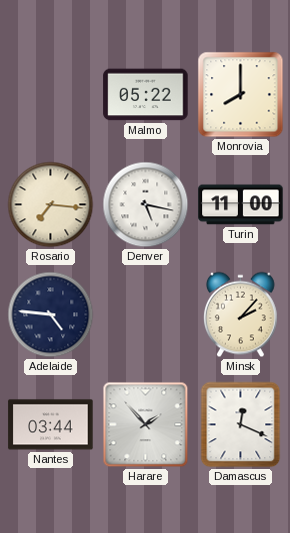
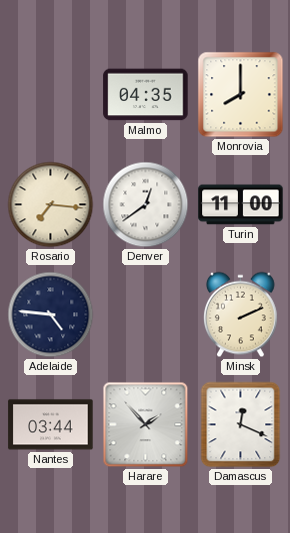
Malmo: 05:22 -> 04:35 (146, 95)
Denver: 5:17 -> 12:39 (146, 205)
Minsk: 2:07 -> 2:11 (240, 315)
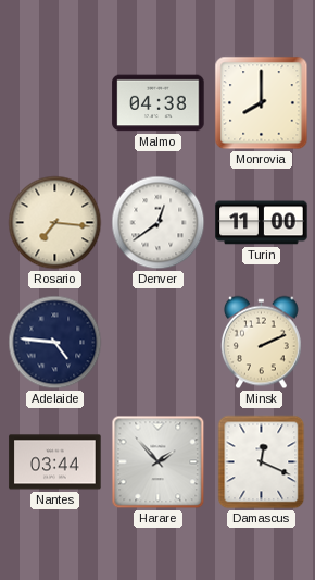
Malmo: 04:35 -> 04:38 (159, 103)
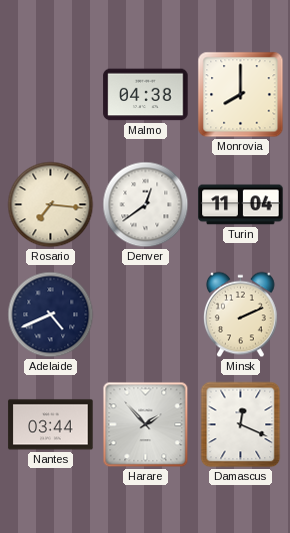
Turin: 11:00 -> 11:04 (241, 205)
Adelaide: 4:46 -> 4:41 (51, 315)
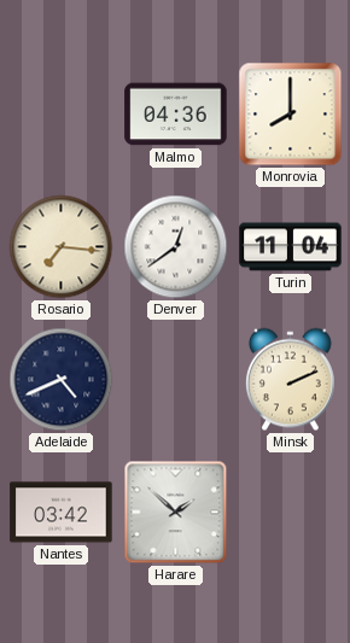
Malmo: 04:38 -> 04:36 (176, 115)
Nantes: 03:44 -> 03:42 (62, 513)
Harare: 1:53 -> 1:52 (176, 513)
Damascus: 12:19 -> none (241, 425)
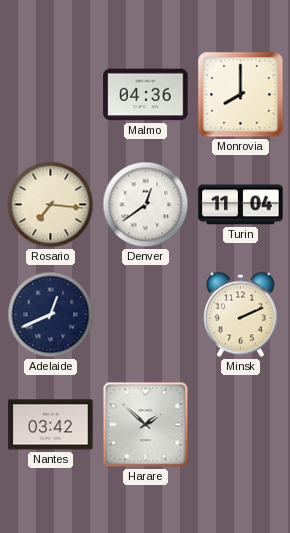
Adelaide: 4:41 -> 12:41 (51, 315)
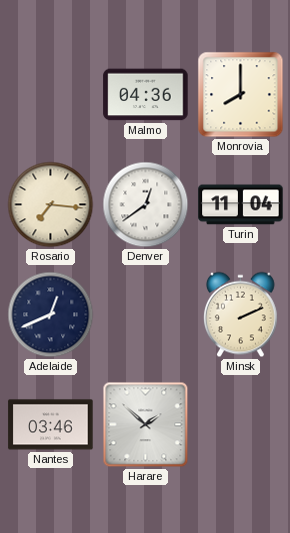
Nantes: 03:42 -> 03:46 (51, 425)
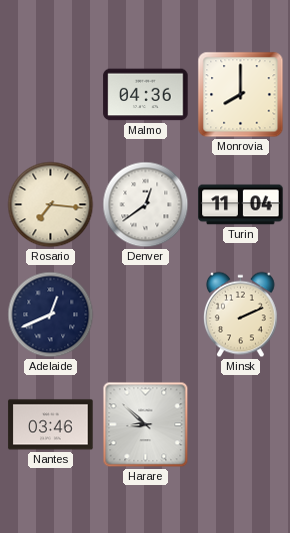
Harare: 1:52 -> 8:52 (146, 425)
